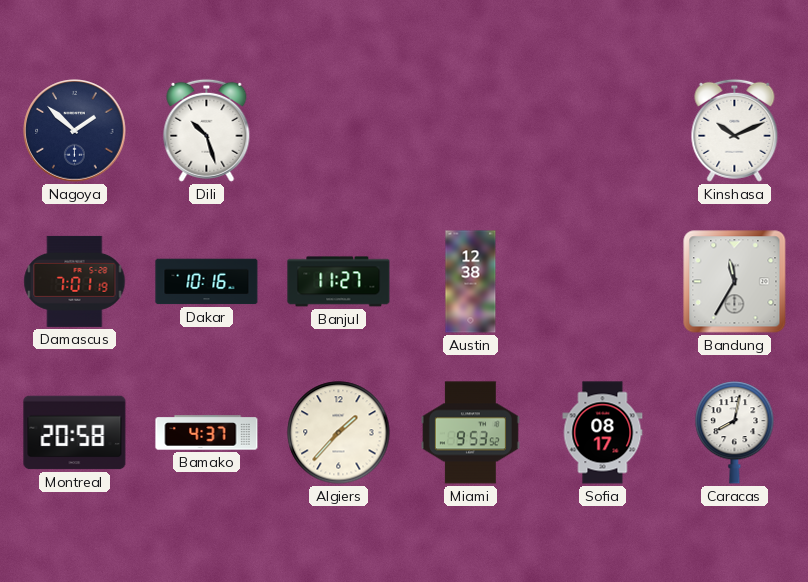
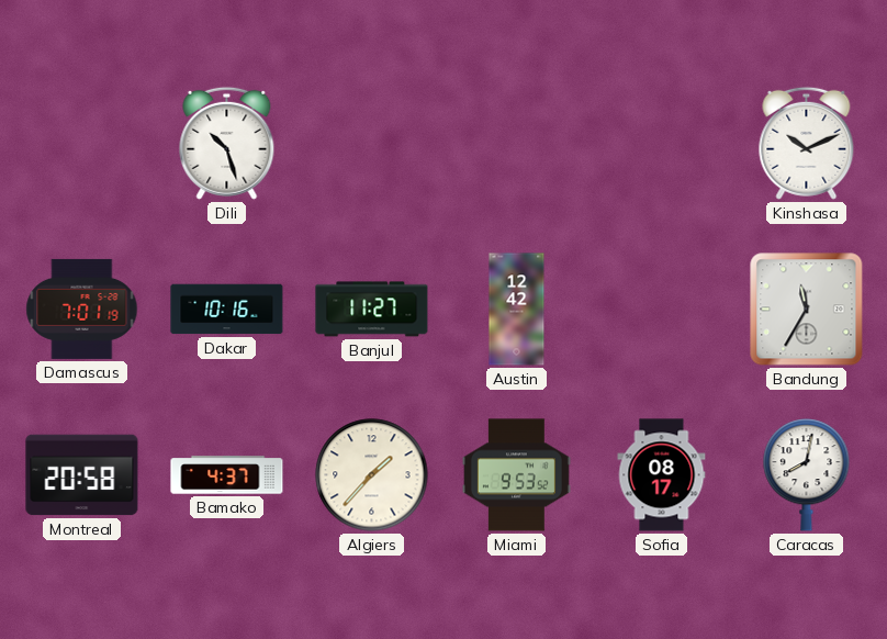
Nagoya: 1:52 -> none (75, 131)
Austin: 12:38 -> 12:42 (517, 310)
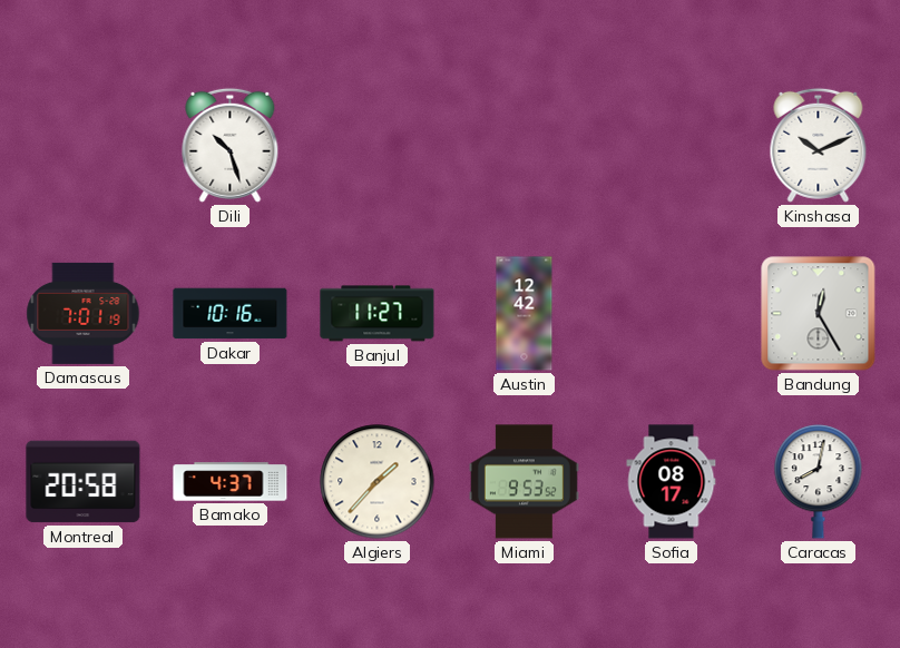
Bandung: 11:35 -> 12:25 (819, 314)
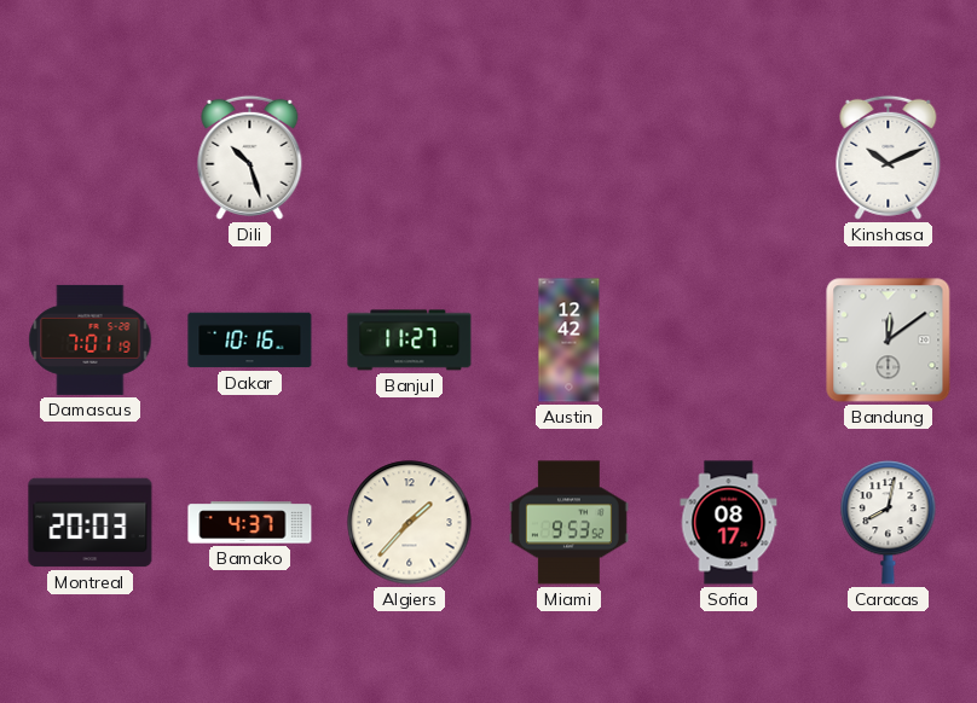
Bandung: 12:25 -> 12:09 (889, 341)
Montreal: 20:58 -> 20:03 (91, 523)
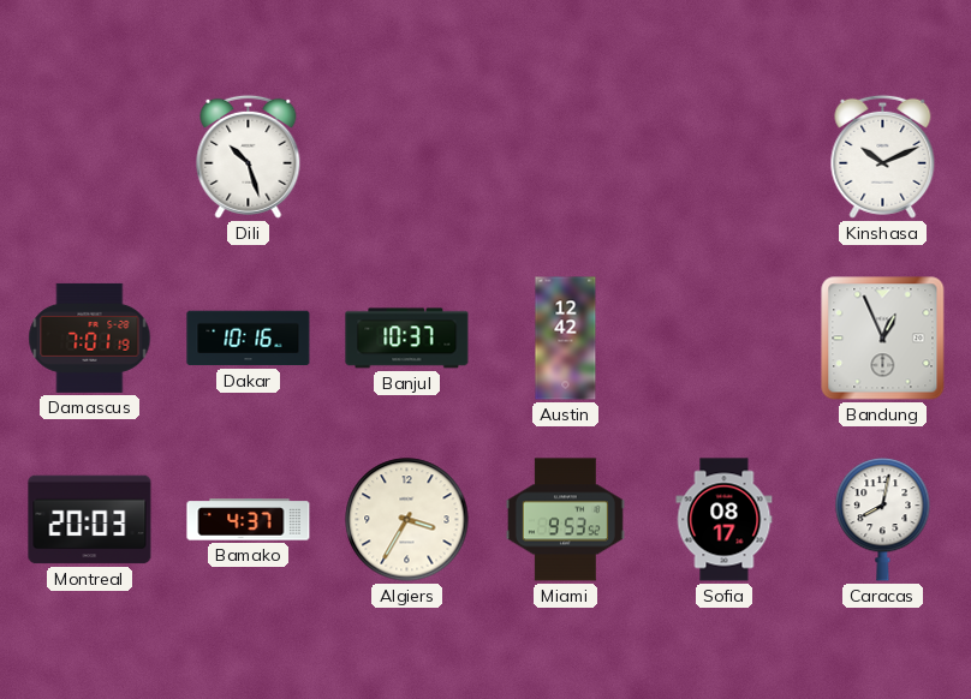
Banjul: 11:27 -> 10:37 (407, 339)
Bandung: 12:09 -> 12:56 (883, 339)
Algiers: 1:37 -> 3:35 (407, 520)
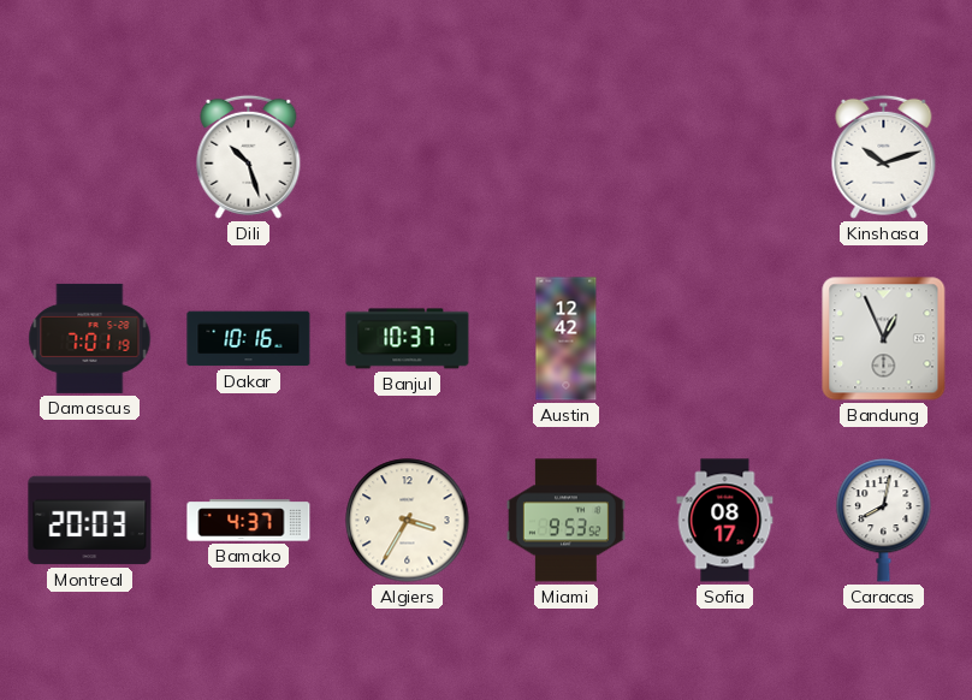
Kinshasa: 10:11 -> 10:12 (884, 156)
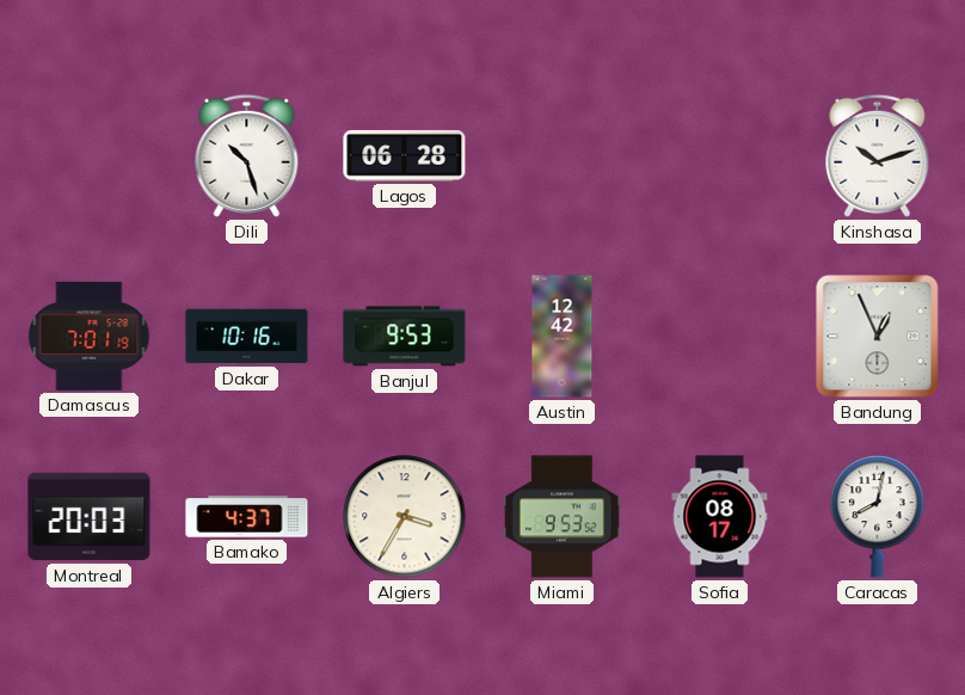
Lagos: none -> 06:28 (405, 155)
Banjul: 10:37 -> 9:53 (405, 337)
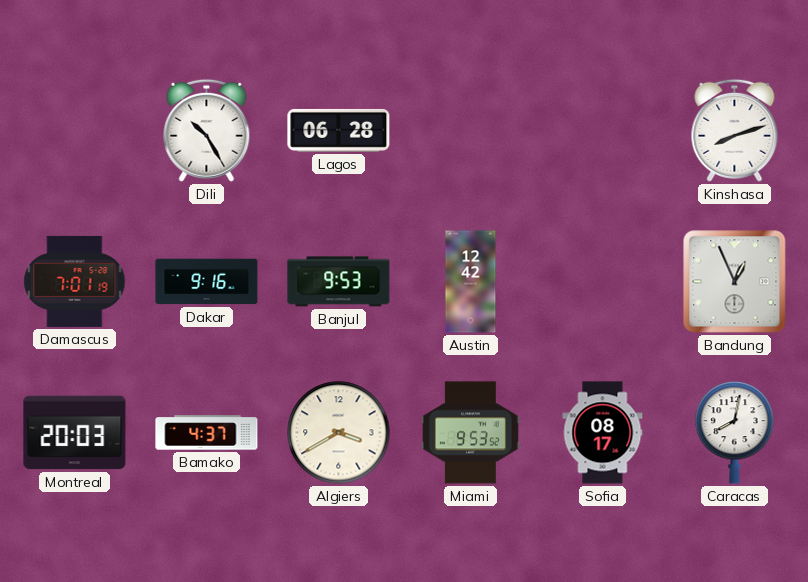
Dili: 10:27 -> 10:25 (207, 130)
Kinshasa: 10:12 -> 8:12 (735, 130)
Dakar: 10:16 -> 9:16 (207, 282)
Algiers: 3:35 -> 3:40 (339, 433)
